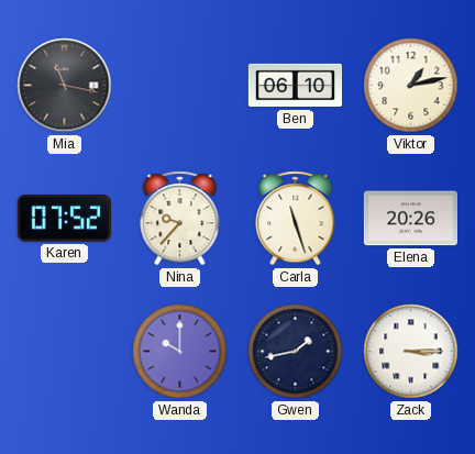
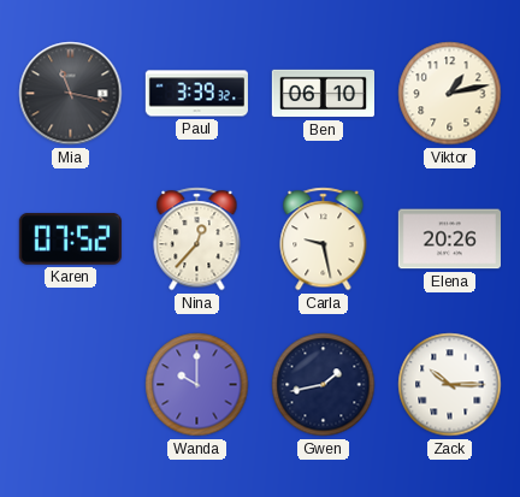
Paul: none -> 3:39 (196, 94)
Nina: 9:37 -> 12:37 (197, 239)
Carla: 11:27 -> 9:28 (324, 239)
Zack: 3:15 -> 10:15 (450, 385)
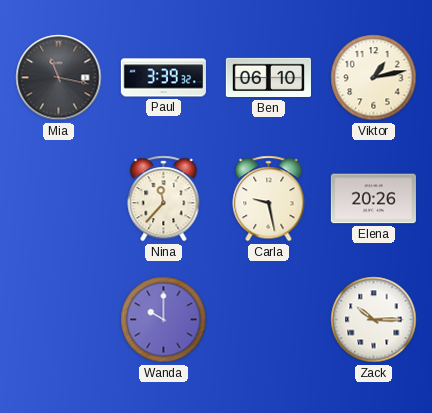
Karen: 07:52 -> none (70, 239)
Nina: 12:37 -> 11:37 (164, 199)
Gwen: 1:43 -> none (324, 385)
